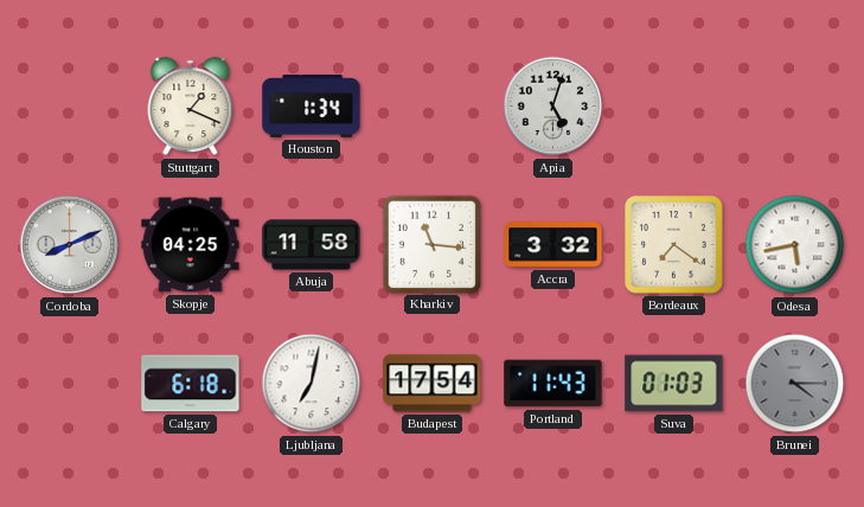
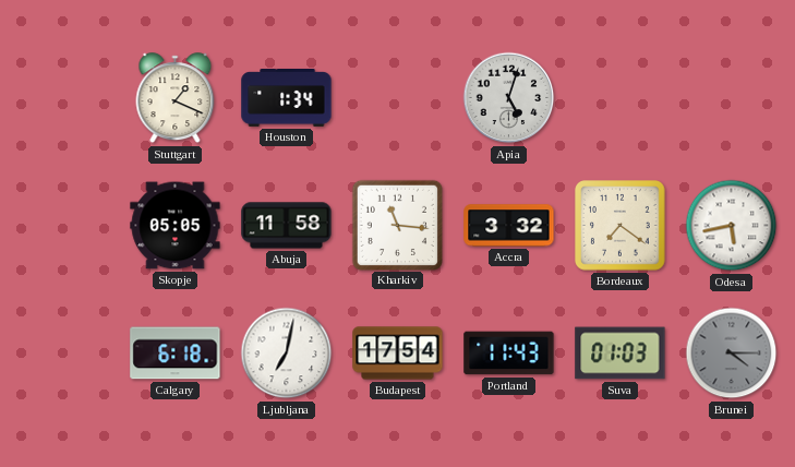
Cordoba: 8:11 -> none (70, 245)
Skopje: 04:25 -> 05:05 (176, 226)
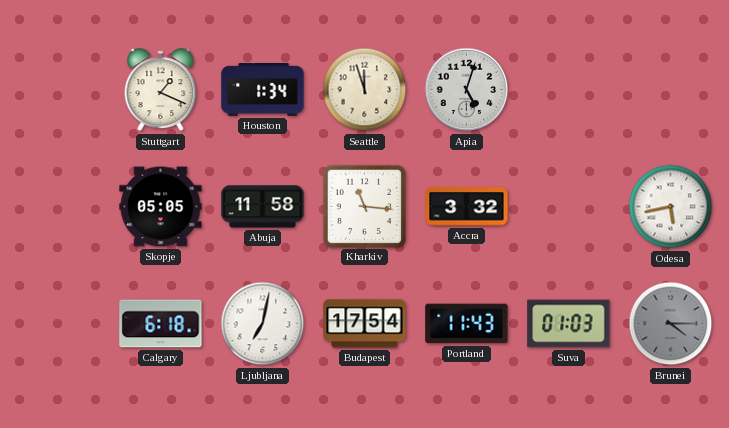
Seattle: none -> 11:57 (365, 90)
Bordeaux: 7:21 -> none (621, 226)
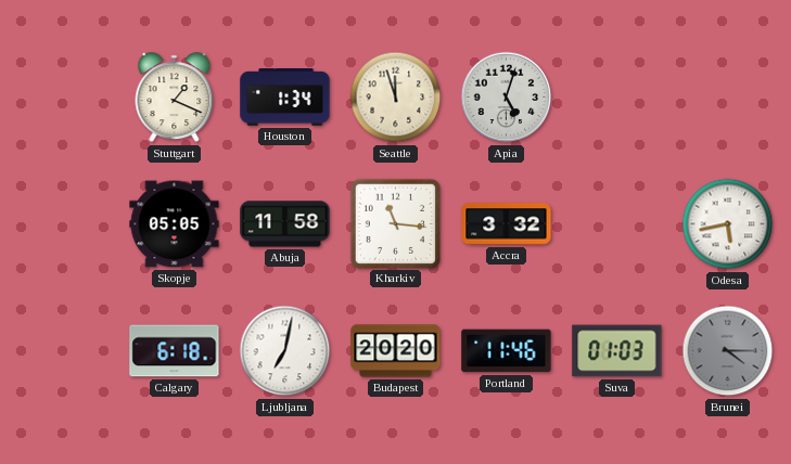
Budapest: 17:54 -> 20:20 (396, 351)
Portland: 11:43 -> 11:46 (507, 351)
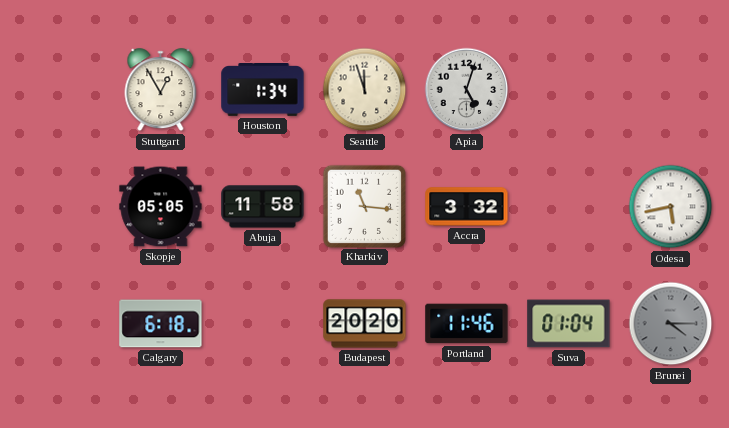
Stuttgart: 1:19 -> 12:55 (161, 90)
Ljubljana: 7:02 -> none (285, 351)
Suva: 01:03 -> 01:04 (569, 324)
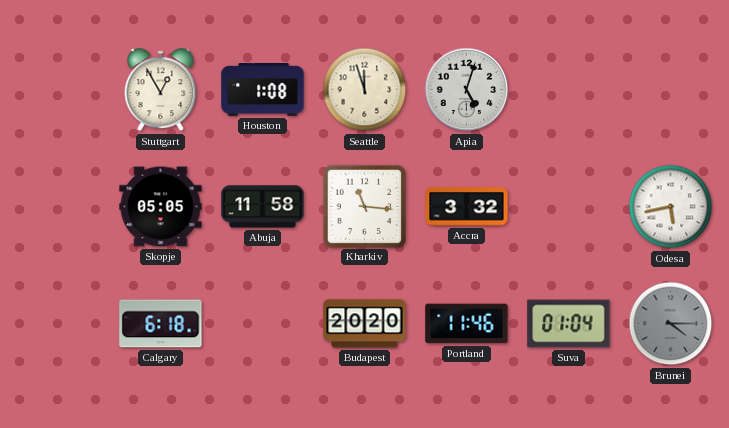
Houston: 1:34 -> 1:08 (263, 90)
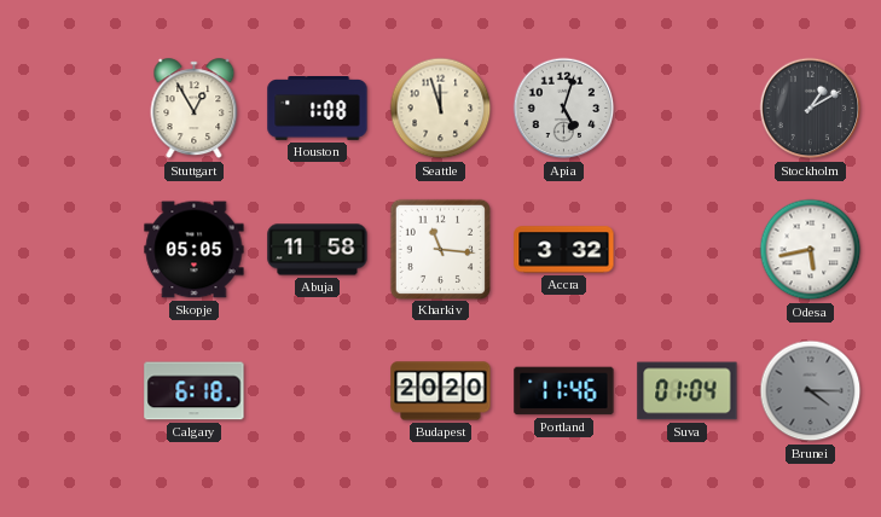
Stockholm: none -> 1:10 (811, 109)
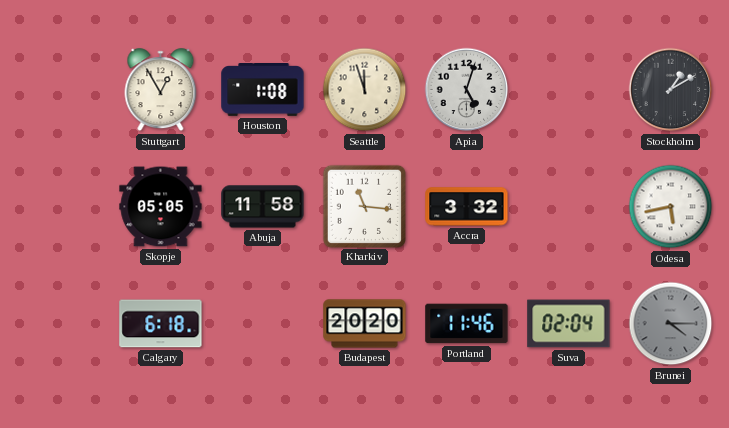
Suva: 01:04 -> 02:04 (569, 324)
